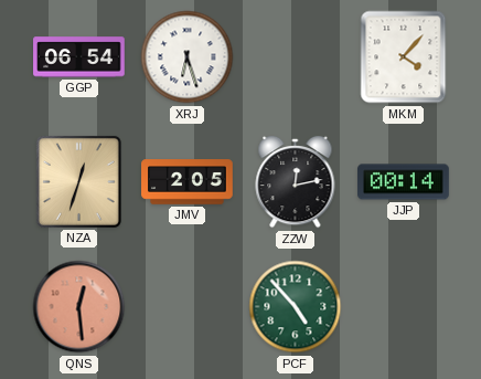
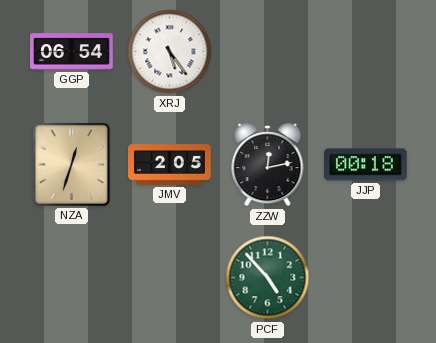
XRJ: 6:27 -> 5:24 (170, 52)
MKM: 4:07 -> none (404, 57)
JJP: 00:14 -> 00:18 (366, 165)
QNS: 12:29 -> none (79, 307)
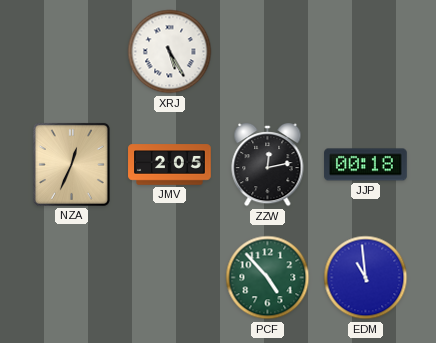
GGP: 06:54 -> none (72, 52)
XRJ: 5:24 -> 5:25 (170, 52)
NZA: 12:33 -> 12:34 (71, 164)
EDM: none -> 10:59 (366, 278)
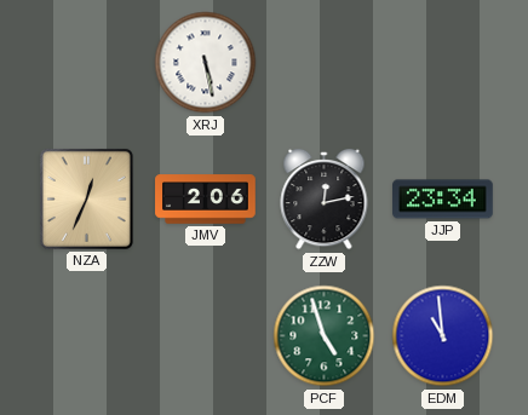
XRJ: 5:25 -> 5:28 (206, 63)
JMV: 2:05 -> 2:06 (206, 200)
JJP: 00:18 -> 23:34 (443, 200)
PCF: 4:53 -> 4:57 (325, 336)
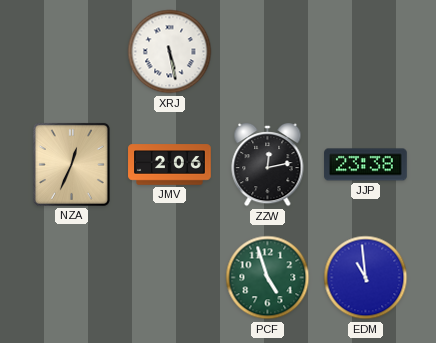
JJP: 23:34 -> 23:38 (366, 165)
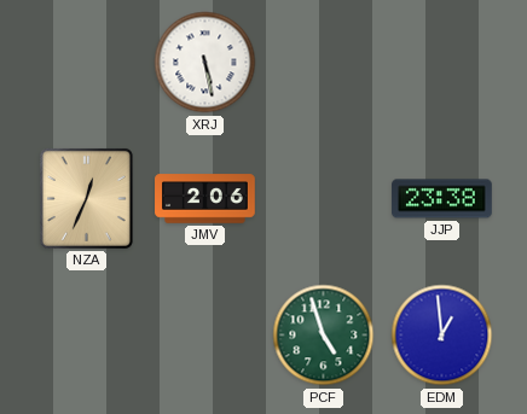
ZZW: 12:13 -> none (268, 165)
EDM: 10:59 -> 12:59 (442, 336)
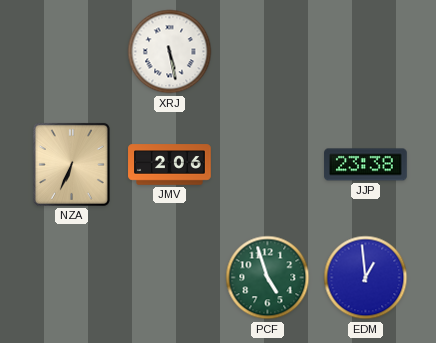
NZA: 12:34 -> 6:34 (71, 164)
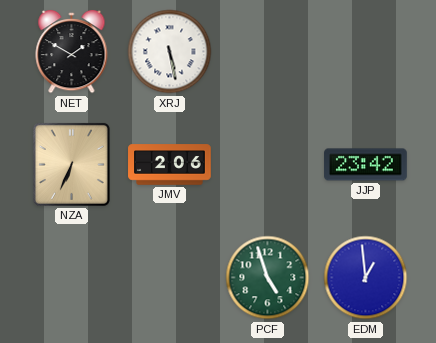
NET: none -> 1:50 (72, 52)
JJP: 23:38 -> 23:42 (366, 165)
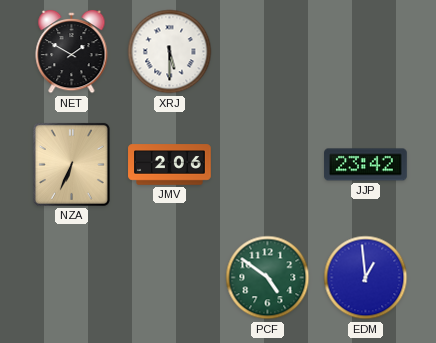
XRJ: 5:28 -> 5:30 (170, 52)
PCF: 4:57 -> 4:51 (268, 278)
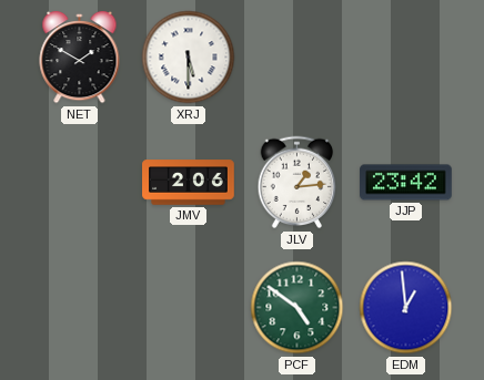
NZA: 6:34 -> none (71, 164)
JLV: none -> 1:14 (298, 183)
